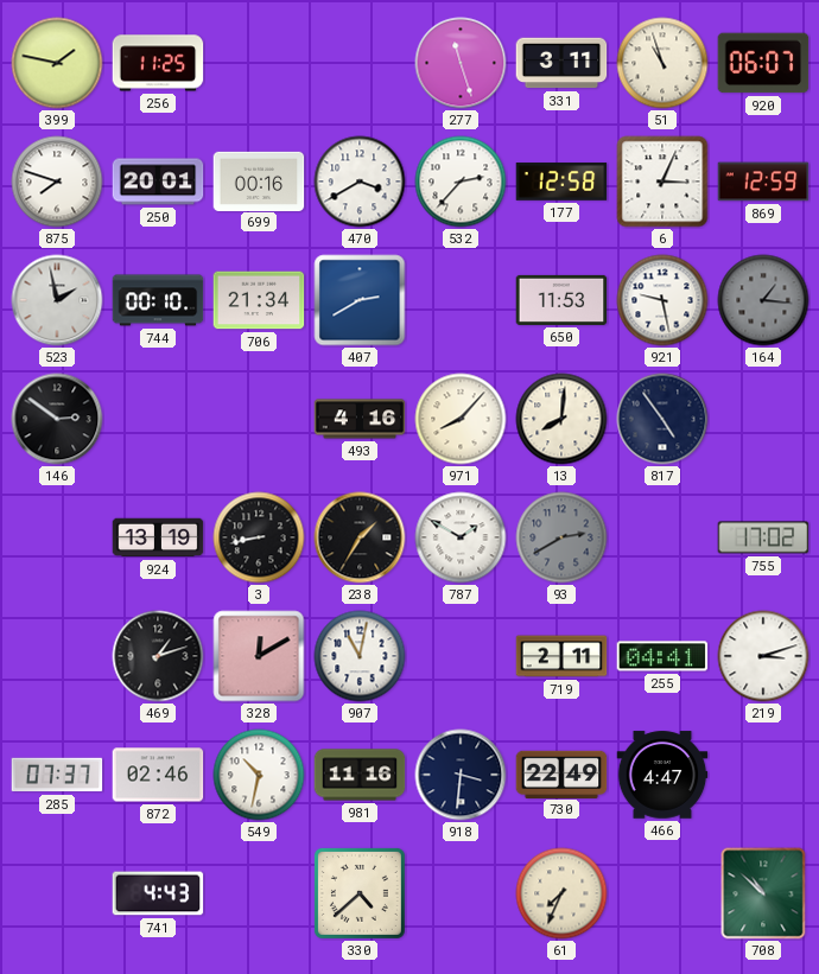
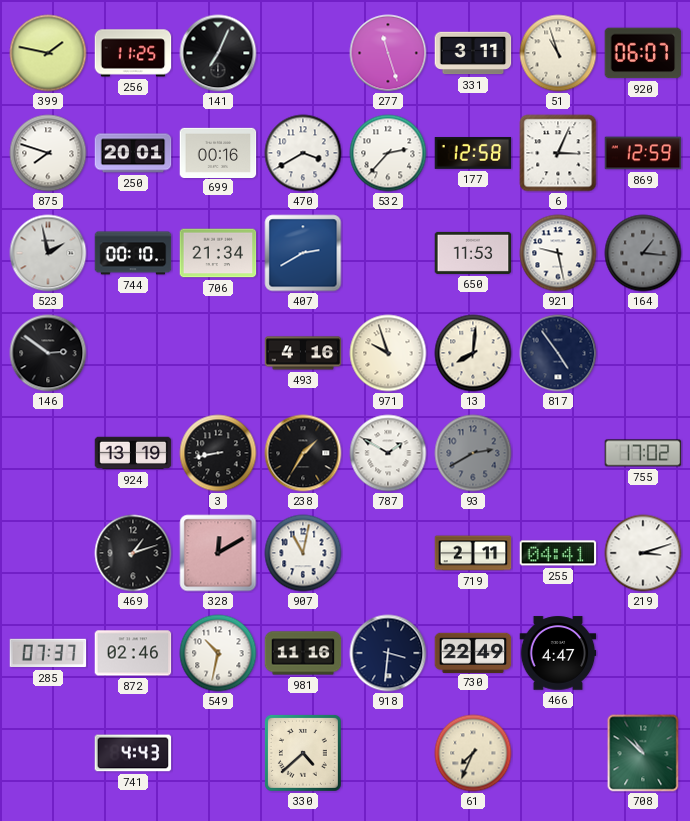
141: none -> 7:04 (218, 53)
971: 8:07 -> 9:57 (388, 353)
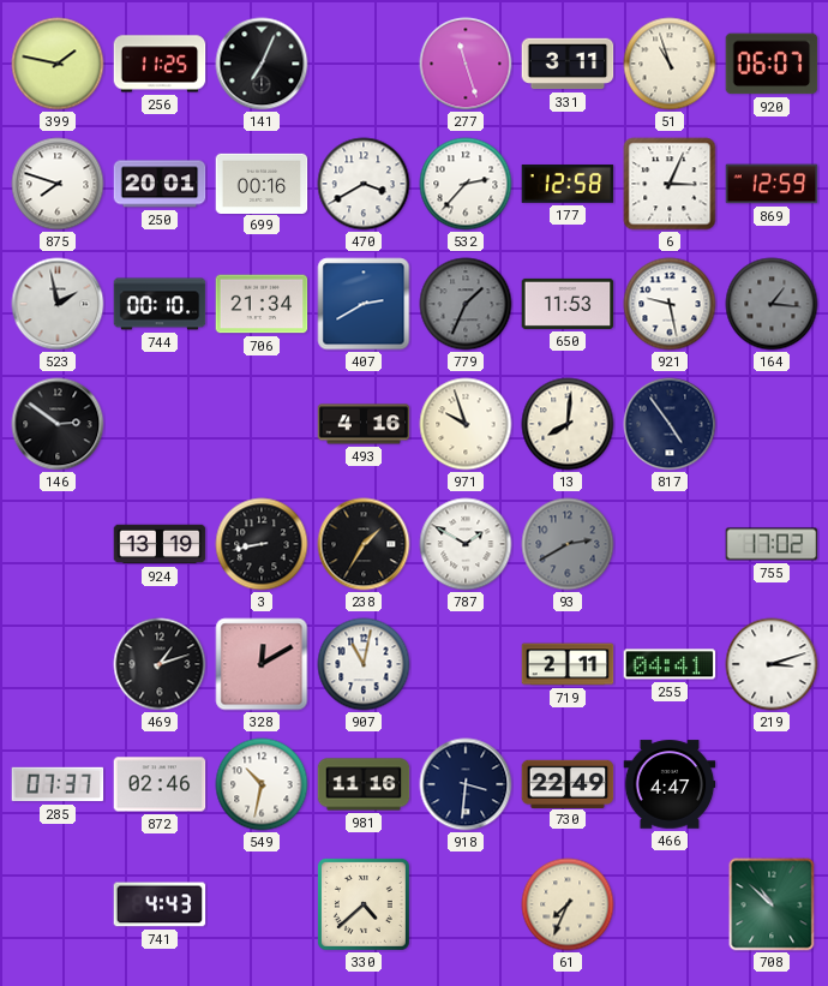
779: none -> 1:34 (466, 304)
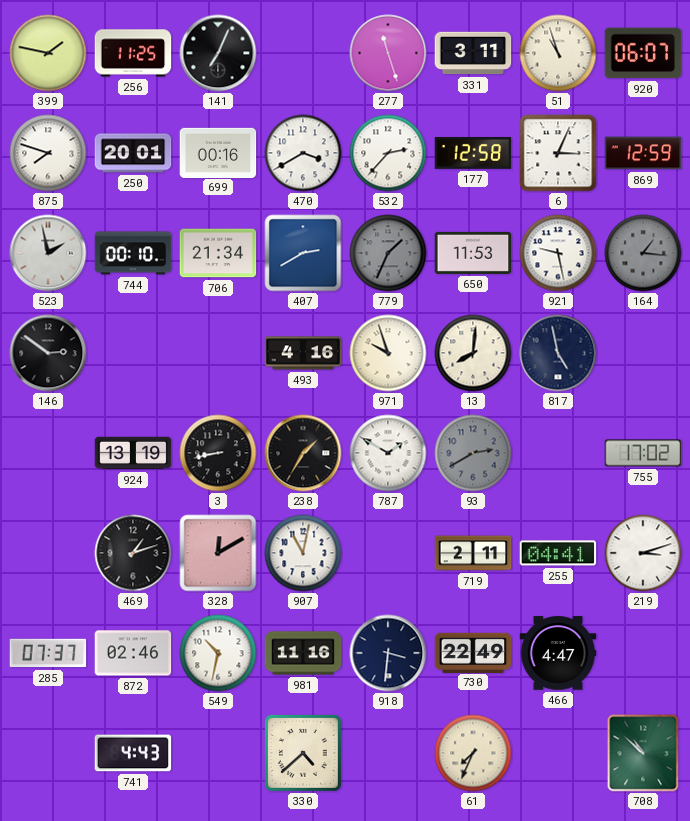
817: 4:54 -> 4:58 (558, 353)
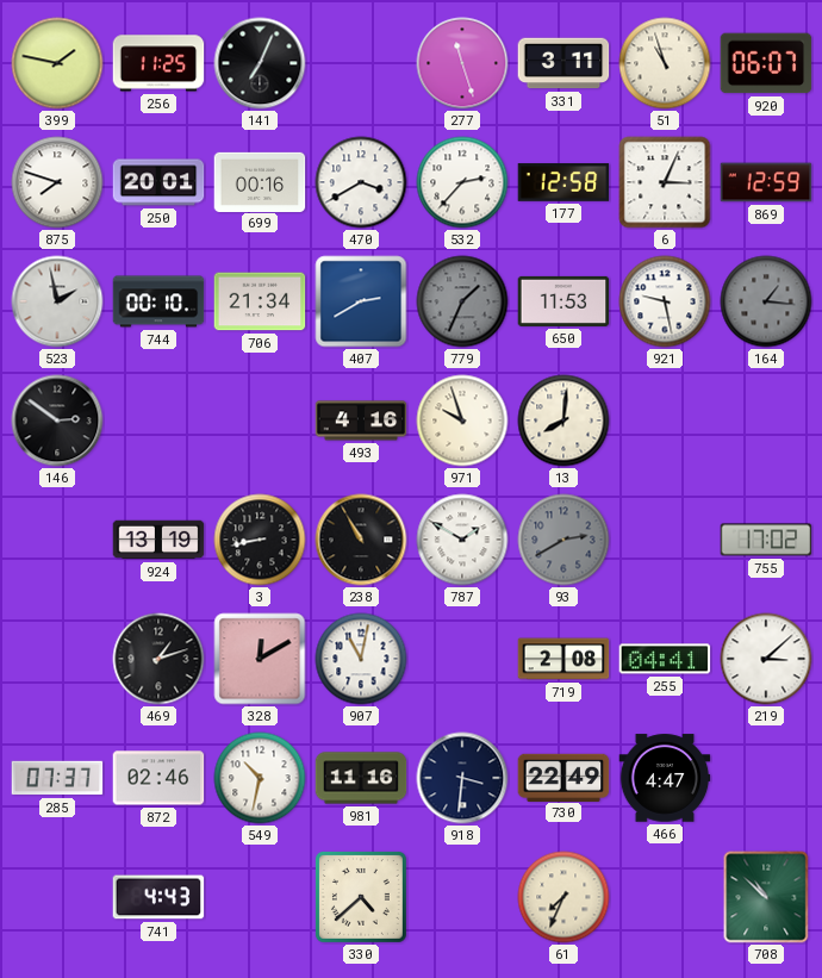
817: 4:58 -> none (558, 353)
238: 1:35 -> 10:55 (361, 540)
719: 2:11 -> 2:08 (563, 659)
219: 3:12 -> 3:08 (766, 659)
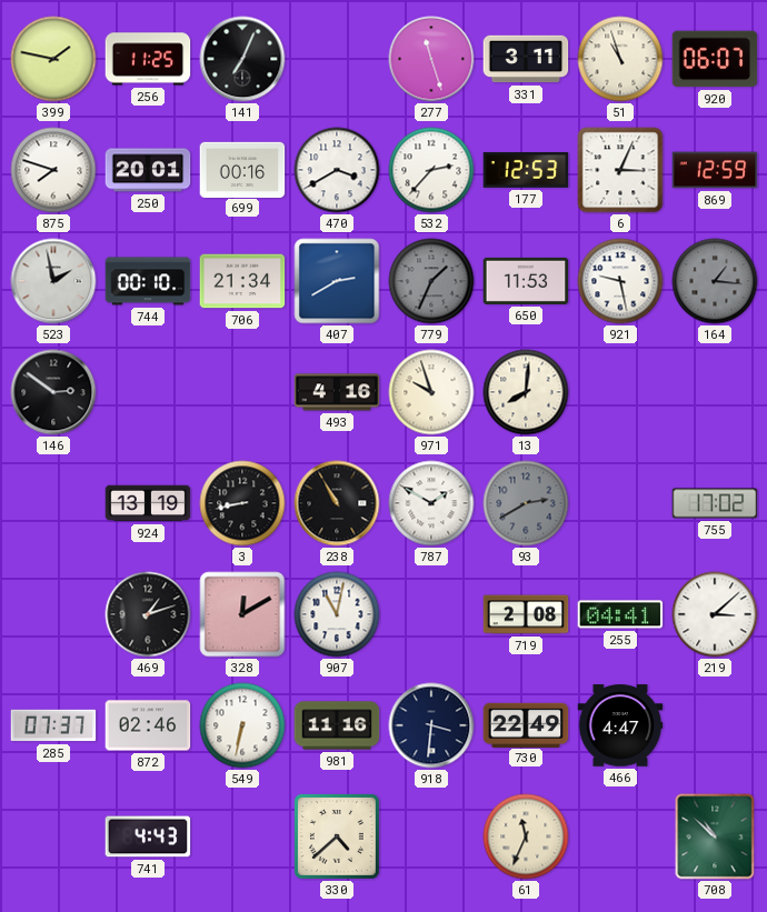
177: 12:58 -> 12:53 (526, 170)
549: 10:32 -> 6:32 (242, 725)
61: 7:34 -> 11:34 (526, 836)
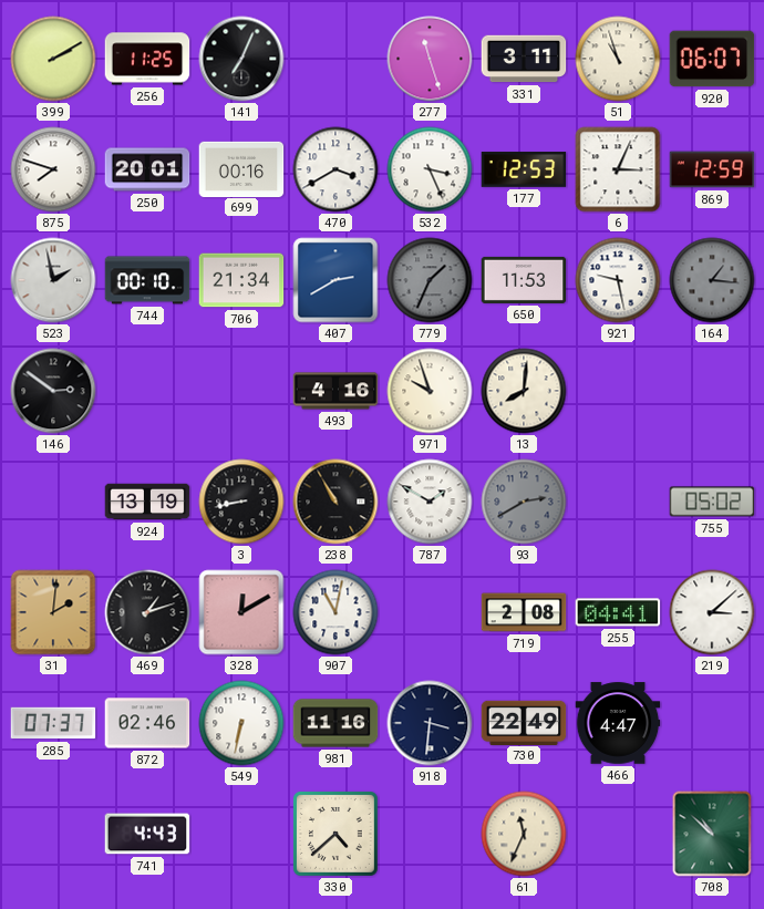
399: 1:47 -> 2:10 (53, 59)
532: 2:37 -> 3:26 (430, 169)
755: 17:02 -> 05:02 (712, 502)
31: none -> 2:01 (53, 612)
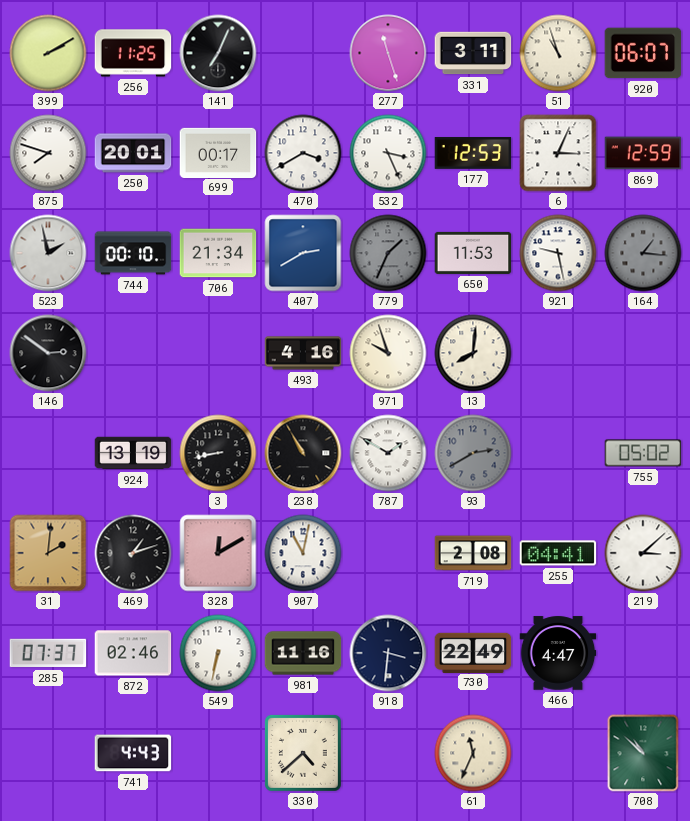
699: 00:16 -> 00:17 (218, 152)
